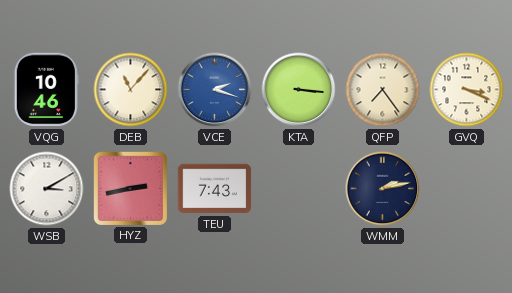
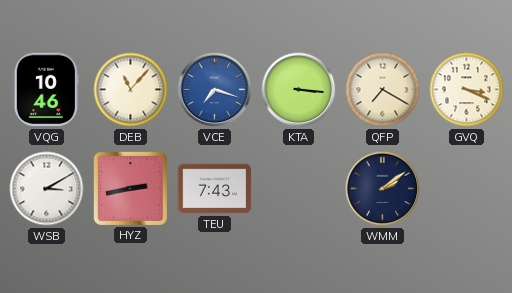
VCE: 2:18 -> 7:18 (215, 90)
QFP: 7:24 -> 7:20 (383, 90)
WMM: 2:13 -> 2:09 (383, 189)
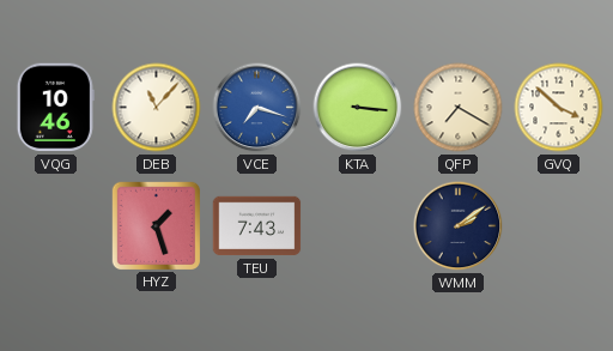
GVQ: 3:19 -> 3:52 (559, 108)
WSB: 3:10 -> none (47, 189)
HYZ: 2:43 -> 1:27 (156, 225)
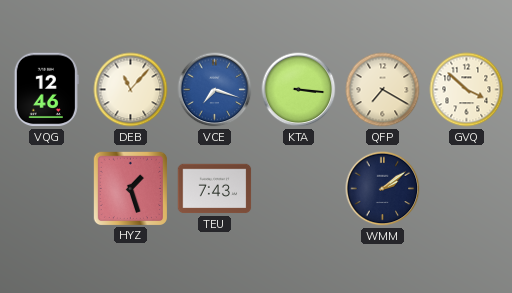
VQG: 10:46 -> 12:46 (46, 90)
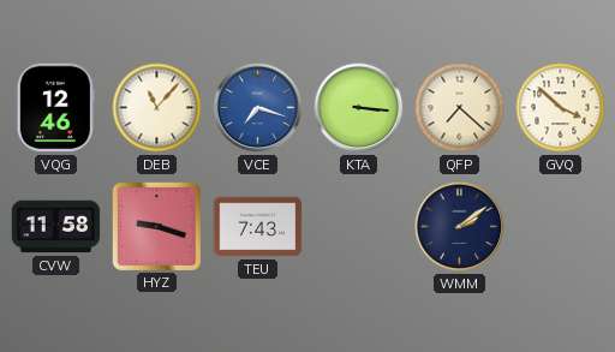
QFP: 7:20 -> 7:22 (460, 108)
CVW: none -> 11:58 (56, 227)
HYZ: 1:27 -> 9:18 (156, 226)
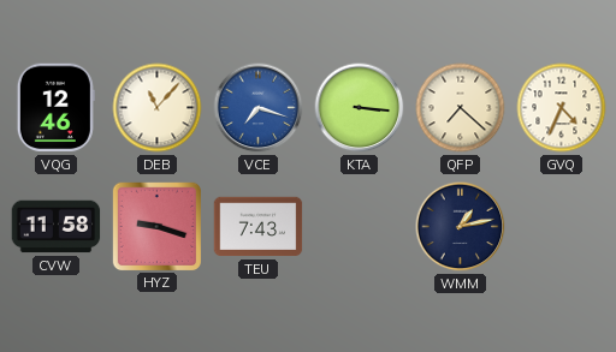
GVQ: 3:52 -> 4:34 (562, 108)
WMM: 2:09 -> 1:13 (461, 227)
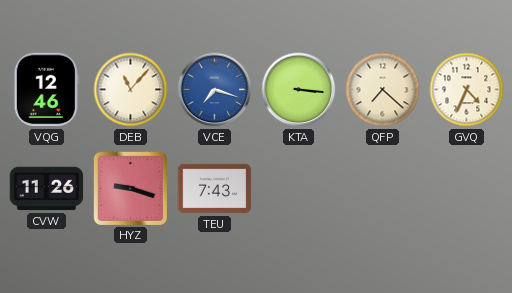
CVW: 11:58 -> 11:26 (47, 189)
WMM: 1:13 -> none (461, 227)
